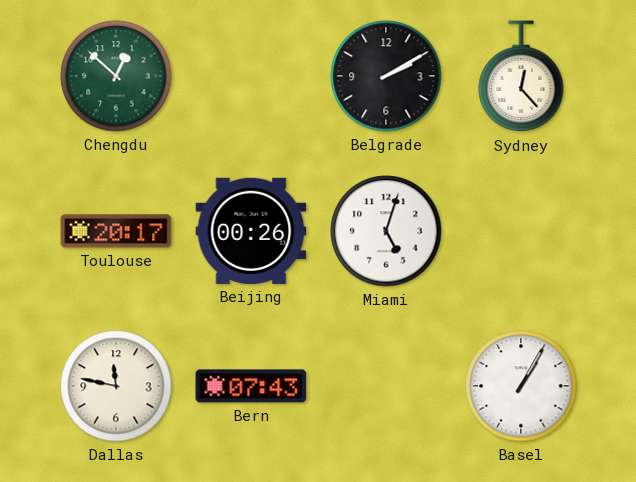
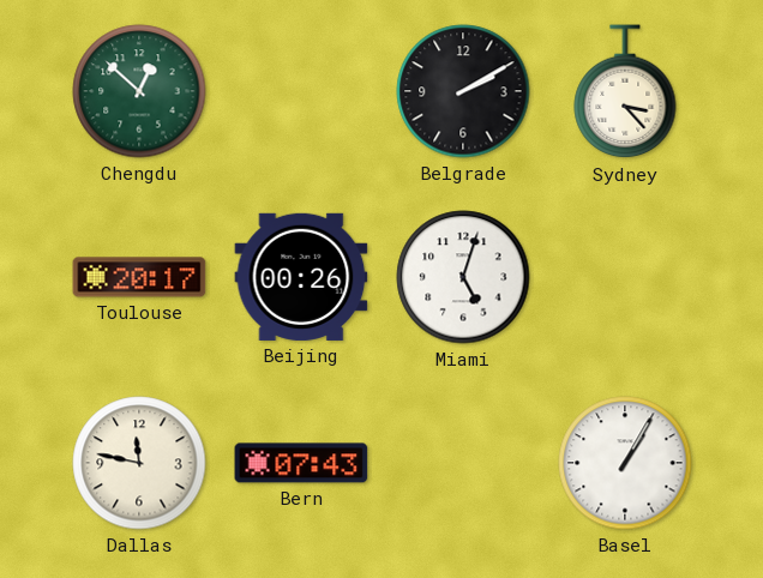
Sydney: 12:23 -> 3:23 (625, 92)
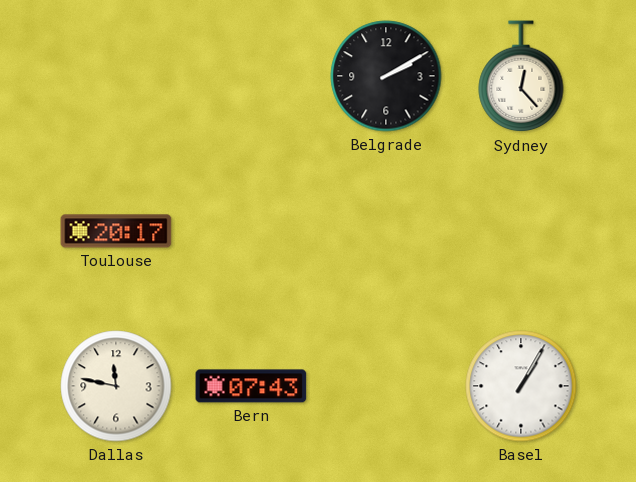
Chengdu: 12:52 -> none (139, 91)
Sydney: 3:23 -> 12:23 (521, 77)
Beijing: 00:26 -> none (301, 277)
Miami: 5:03 -> none (463, 277)
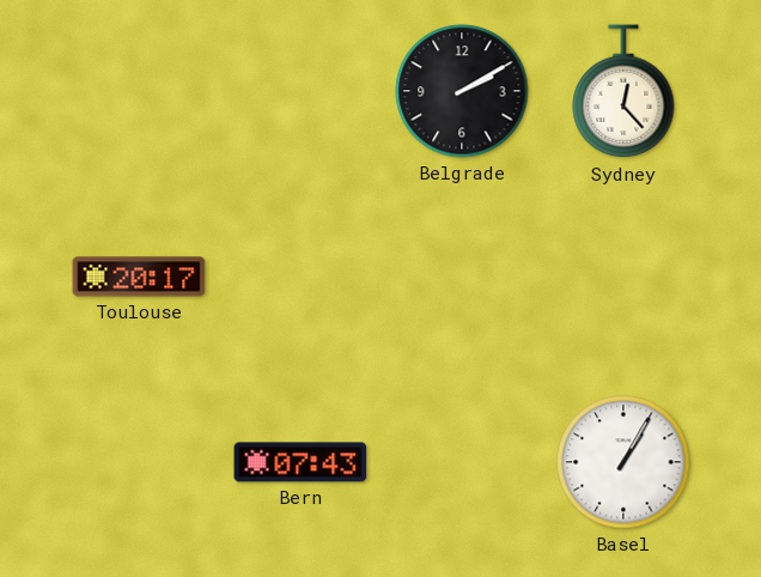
Dallas: 11:47 -> none (116, 386)
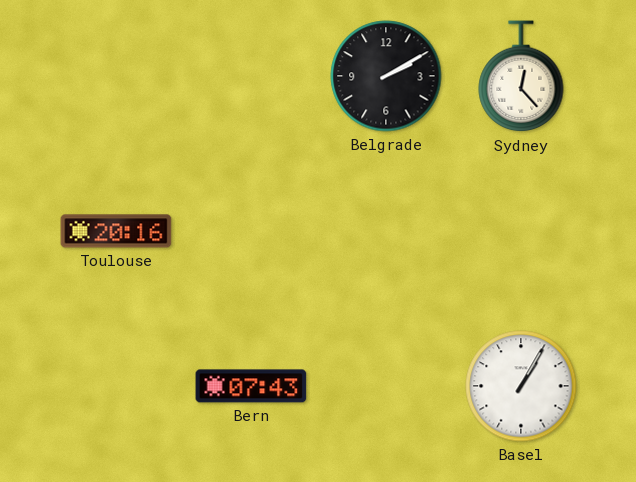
Toulouse: 20:17 -> 20:16 (116, 231)
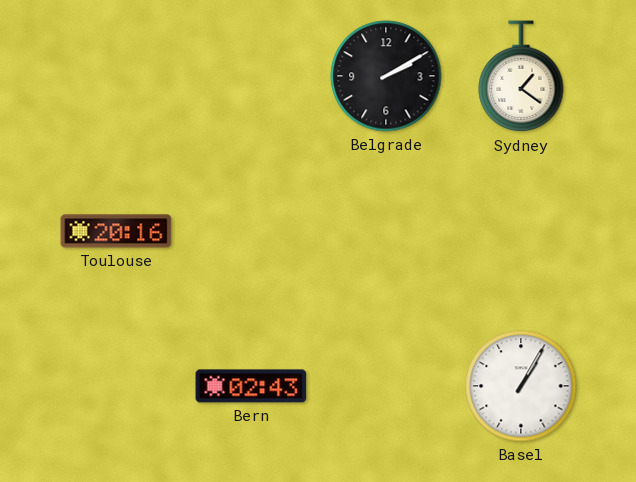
Sydney: 12:23 -> 1:21 (521, 77)
Bern: 07:43 -> 02:43 (251, 386)
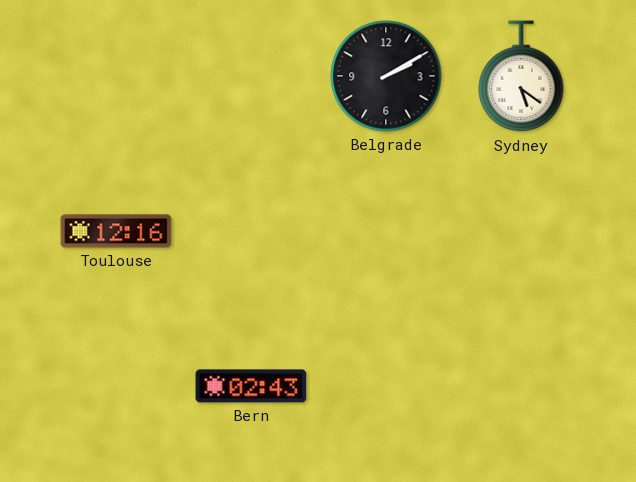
Sydney: 1:21 -> 5:21 (521, 77)
Toulouse: 20:16 -> 12:16 (116, 231)
Basel: 1:05 -> none (521, 386)
